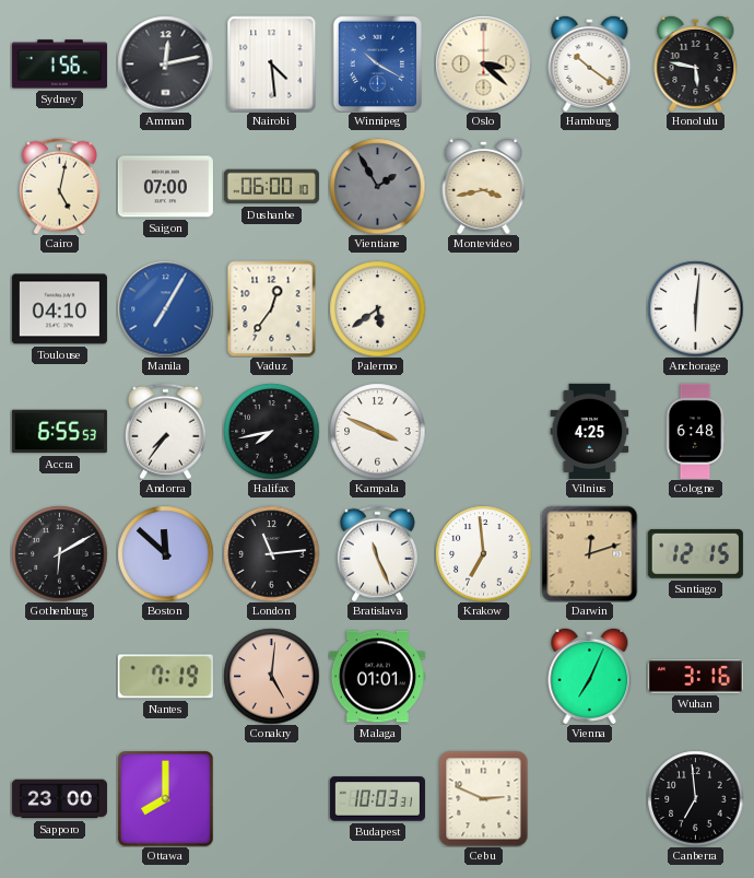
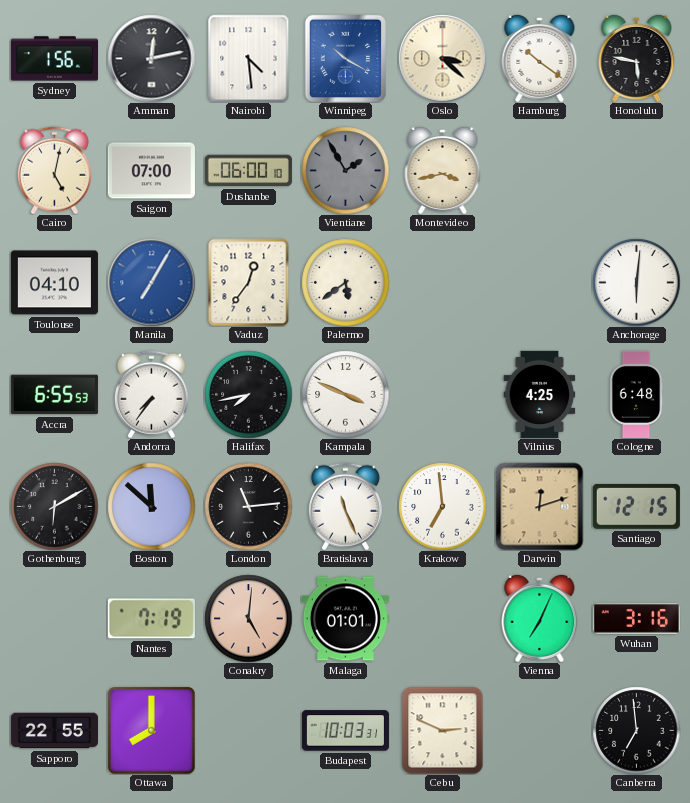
Sapporo: 23:00 -> 22:55 (54, 731)
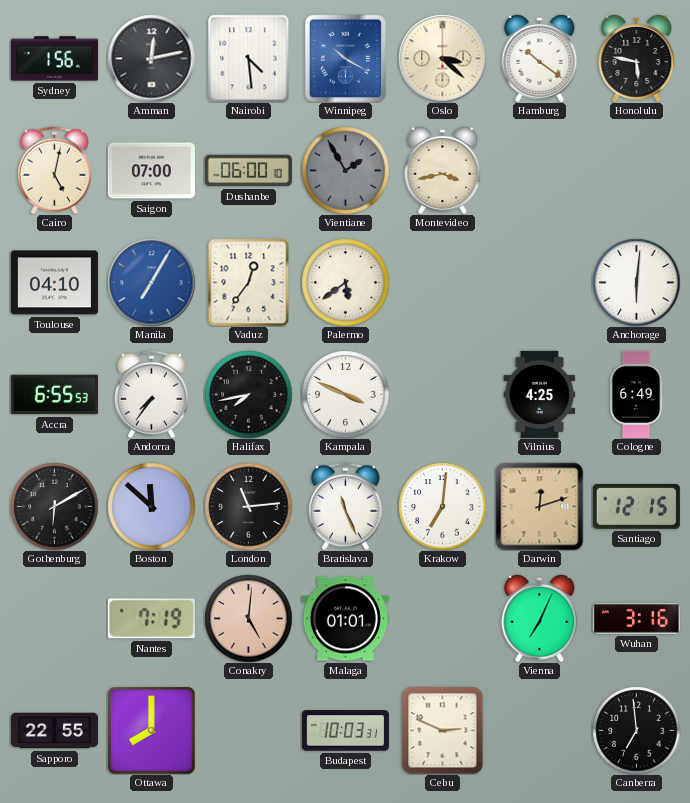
Cologne: 6:48 -> 6:49 (636, 394)
Krakow: 6:59 -> 7:01 (442, 506)
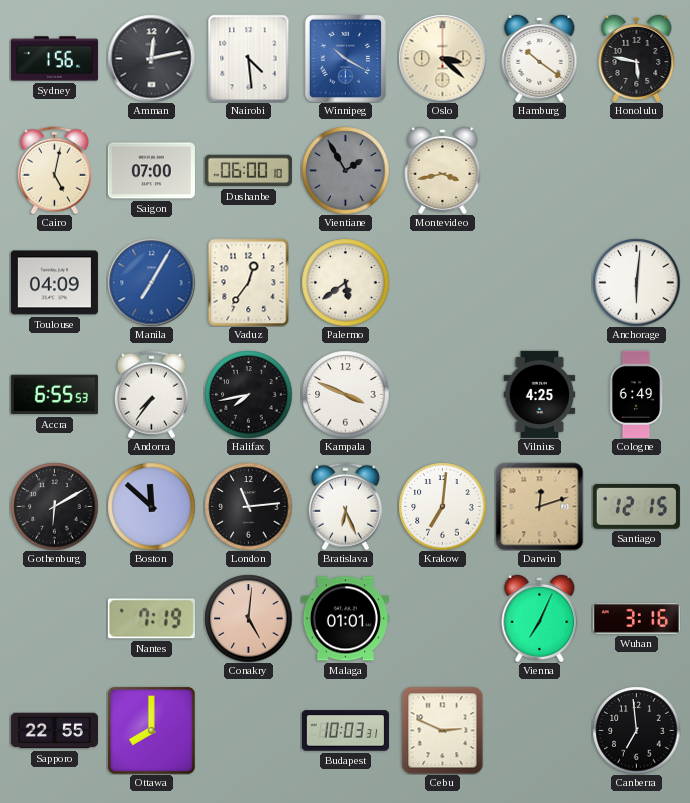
Toulouse: 04:10 -> 04:09 (54, 283)
Bratislava: 11:26 -> 6:26 (345, 506)
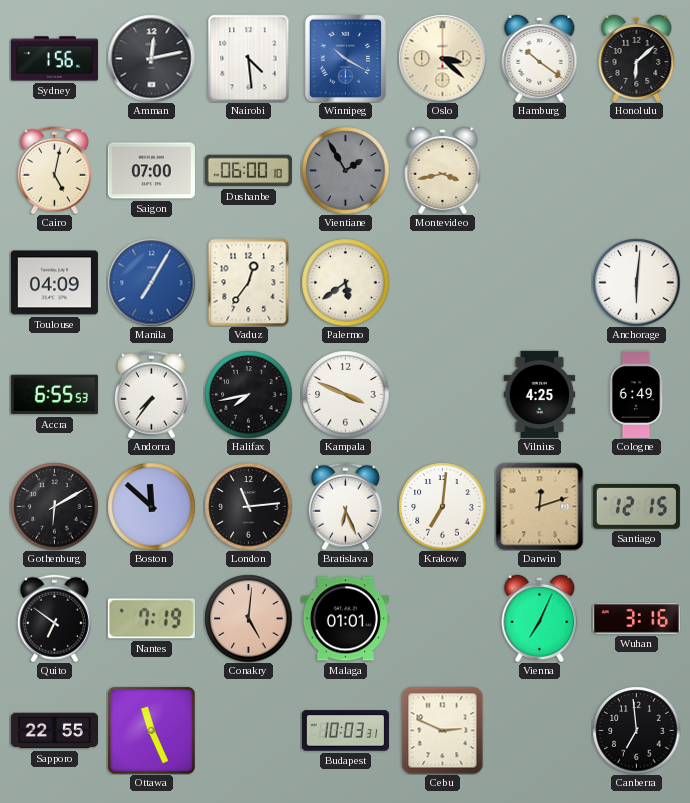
Honolulu: 5:47 -> 6:08 (637, 58)
Quito: none -> 6:51 (54, 618)
Ottawa: 8:00 -> 11:26 (152, 731)
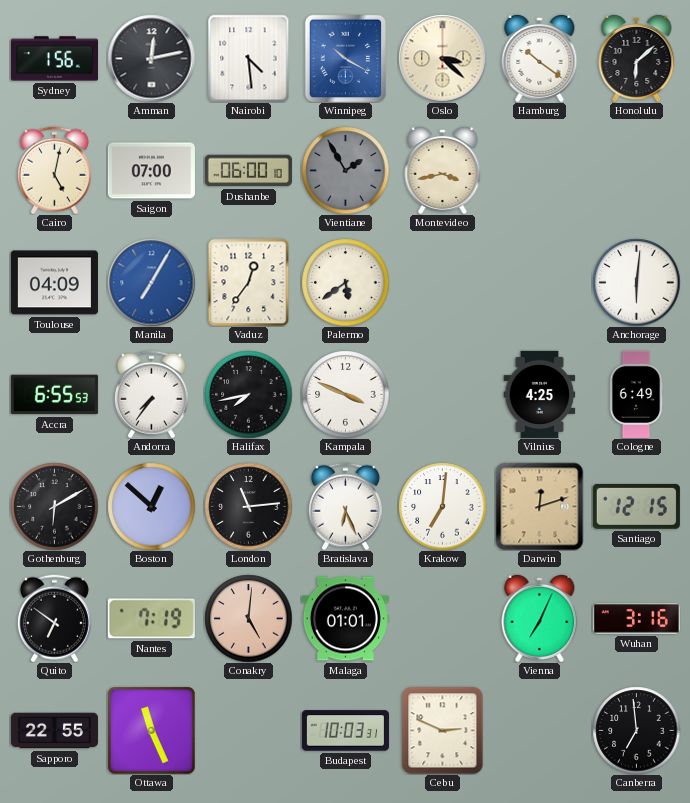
Boston: 11:52 -> 12:52 (151, 506)
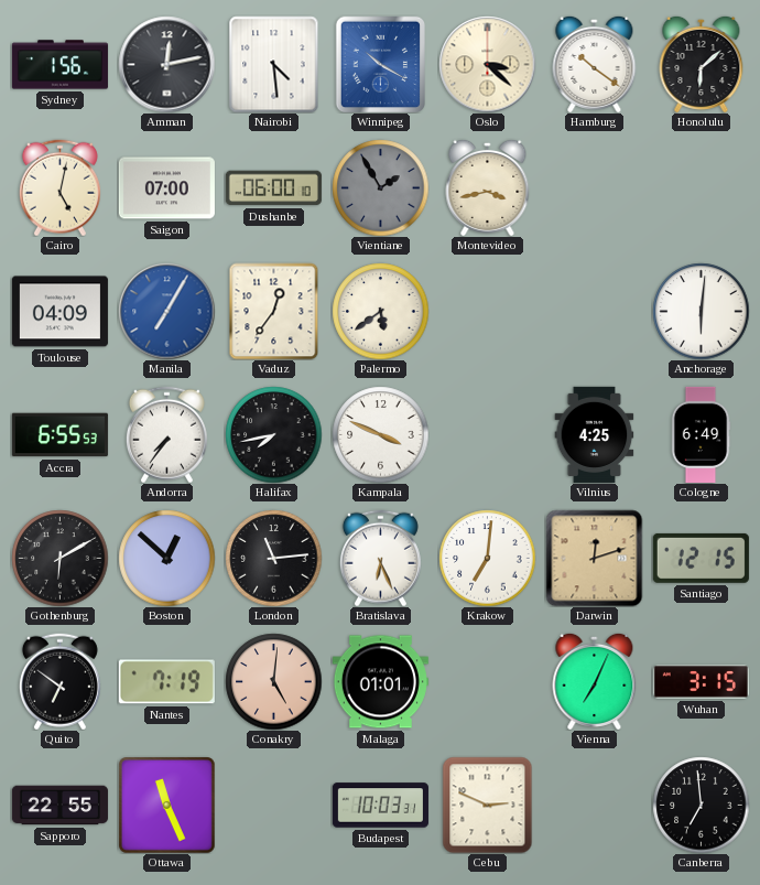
Wuhan: 3:16 -> 3:15 (701, 682)
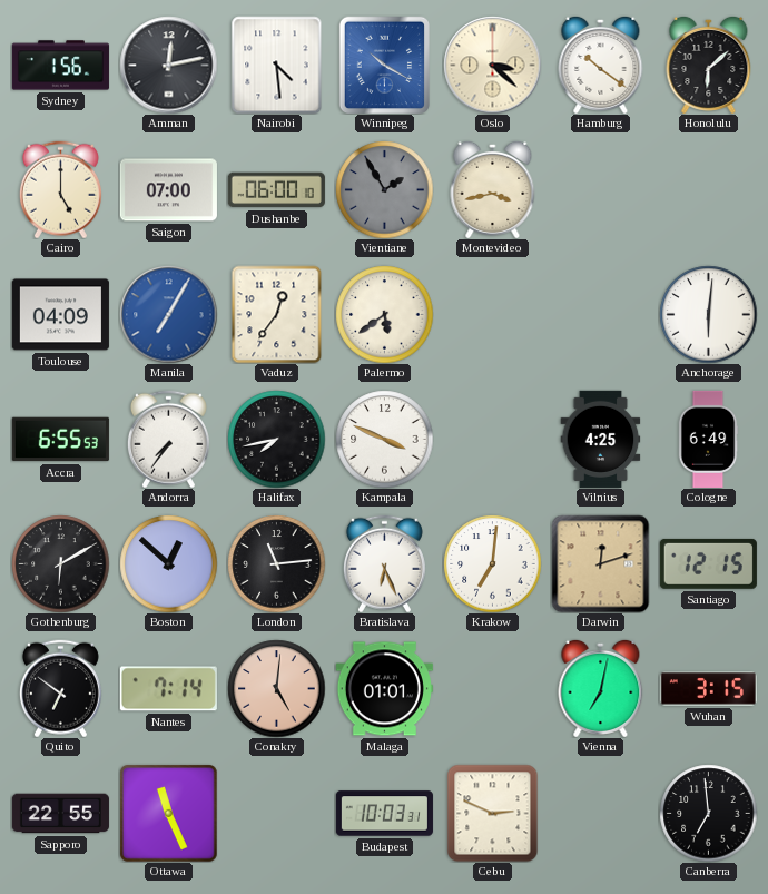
Cairo: 5:02 -> 5:00 (60, 189)
Nantes: 7:19 -> 7:14 (168, 689)
Vienna: 7:04 -> 7:02 (601, 688)
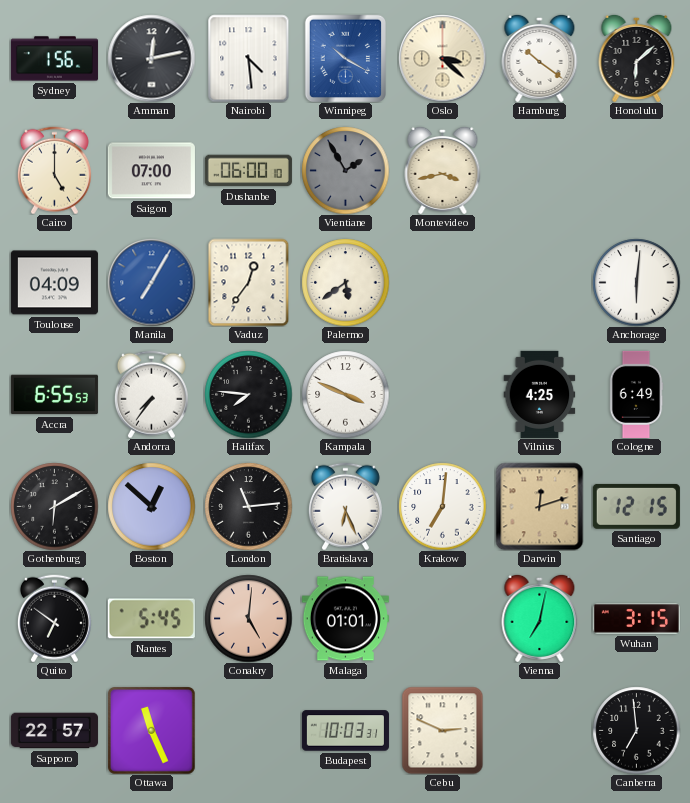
Halifax: 7:43 -> 7:46 (248, 394)
Nantes: 7:14 -> 5:45 (151, 619)
Sapporo: 22:55 -> 22:57 (54, 731)
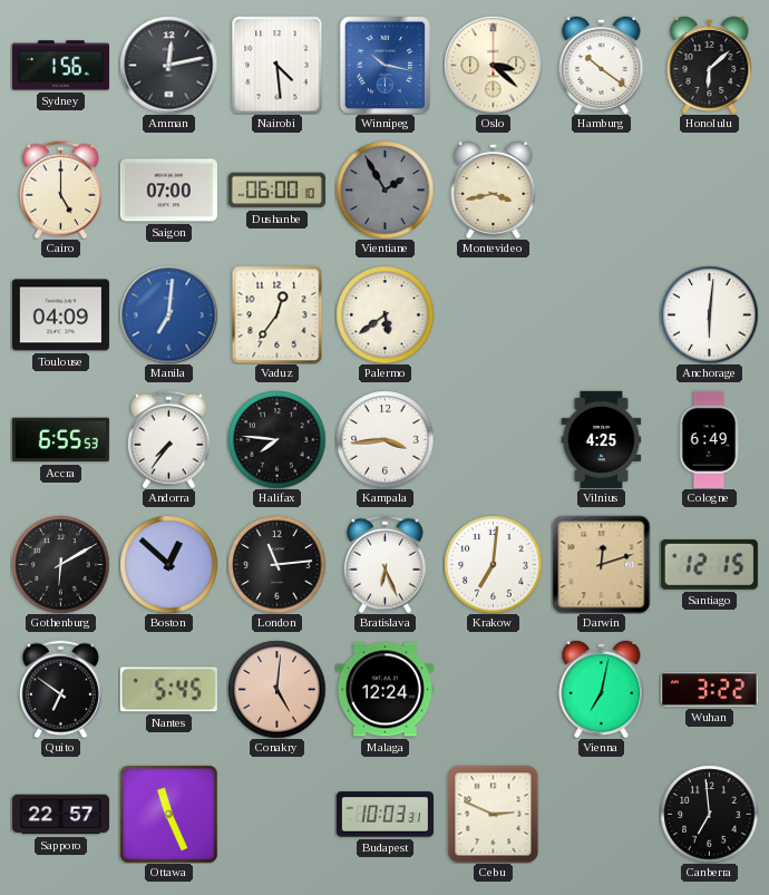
Winnipeg: 10:20 -> 10:17 (384, 65)
Manila: 7:05 -> 7:01 (168, 314)
Kampala: 3:49 -> 3:44 (384, 439)
Malaga: 01:01 -> 12:24 (384, 690)
Wuhan: 3:15 -> 3:22 (709, 690)
